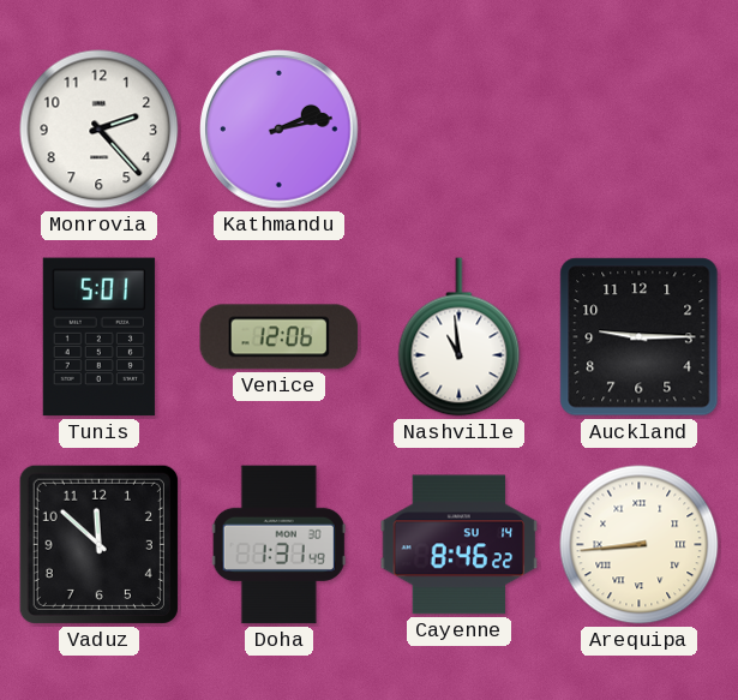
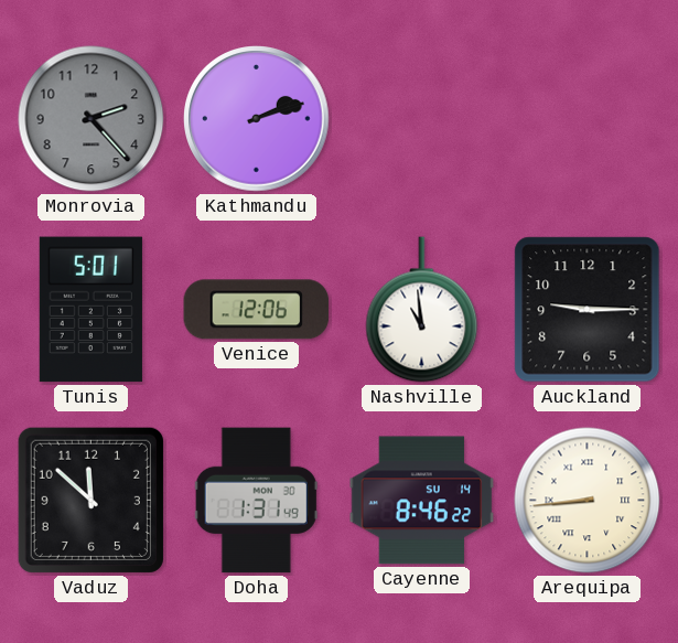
Monrovia dial: white -> grey (92, 119)
Kathmandu: 2:13 -> 2:12 (257, 119)
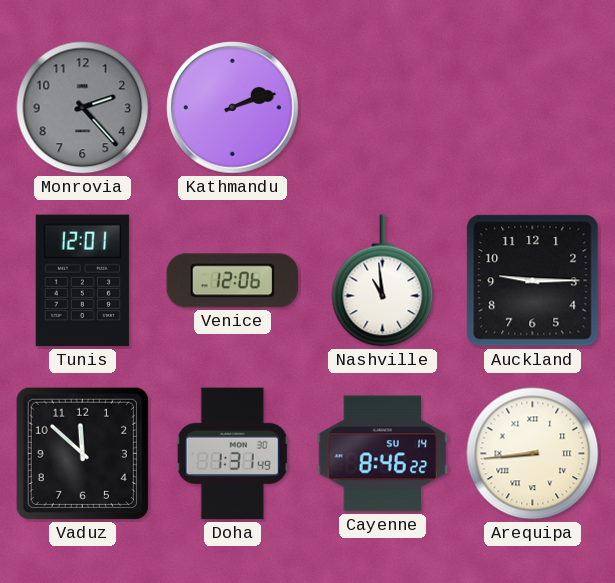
Tunis: 5:01 -> 12:01 (82, 281)
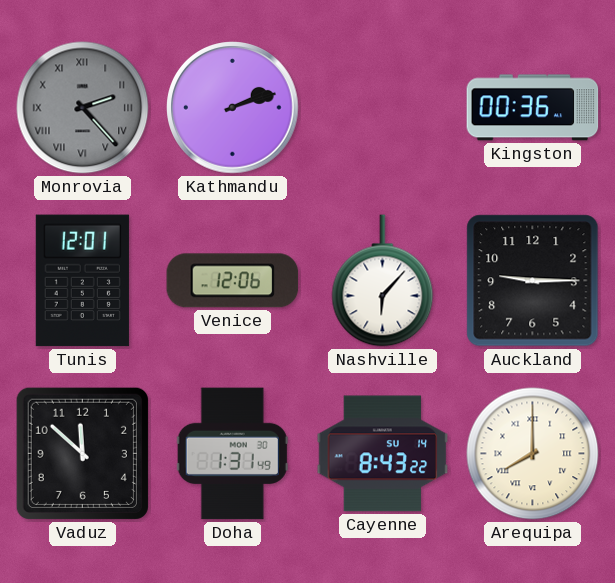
Monrovia numerals: Arabic -> Roman (83, 108)
Kingston: none -> 00:36 (533, 108)
Nashville: 10:59 -> 6:07 (383, 281)
Cayenne: 8:46 -> 8:43 (383, 454)
Arequipa: 8:44 -> 8:00 (533, 454)
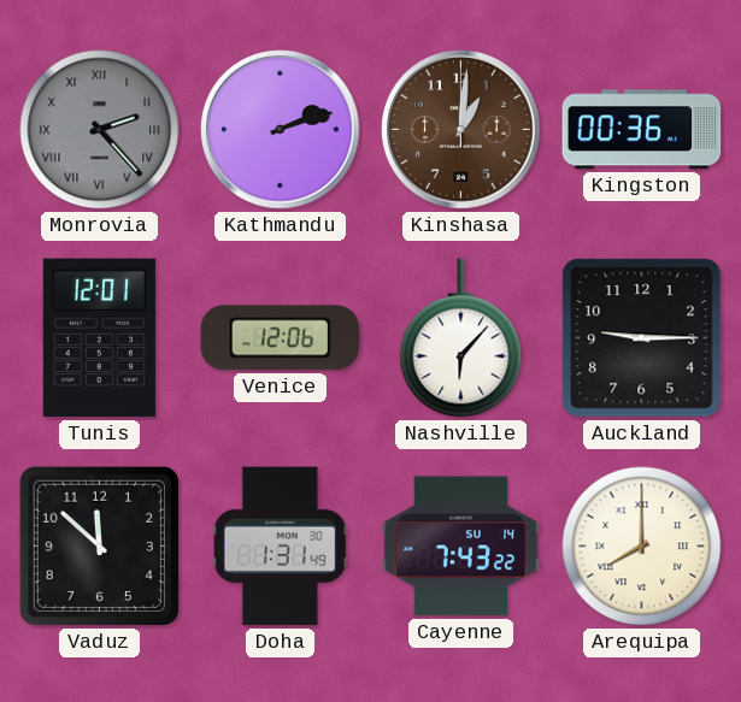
Kinshasa: none -> 1:01 (461, 130)
Cayenne: 8:43 -> 7:43 (461, 547)
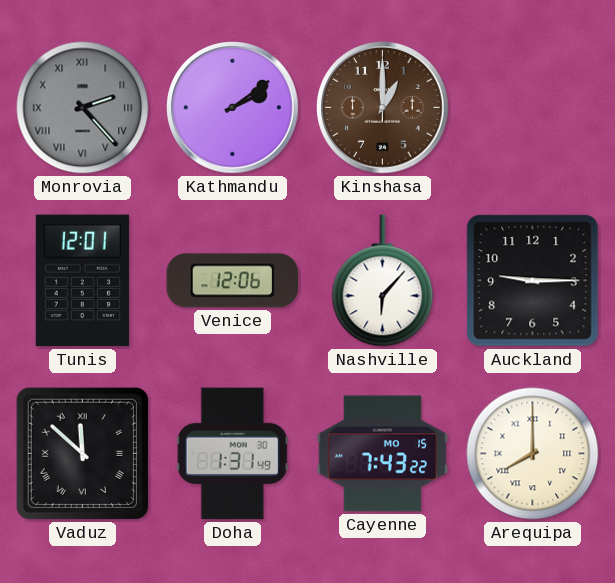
Kathmandu: 2:12 -> 2:09 (233, 108)
Kinshasa: 1:01 -> 1:00 (383, 108)
Kingston: 00:36 -> none (642, 130)
Vaduz numerals: Arabic -> Roman (82, 453)
Cayenne date: SU 14 -> MO 15 (383, 454)
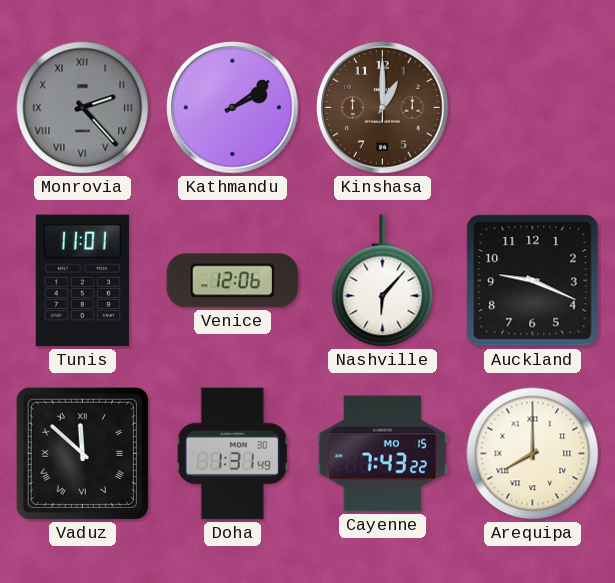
Tunis: 12:01 -> 11:01 (82, 281)
Auckland: 9:15 -> 9:19 (533, 281)
